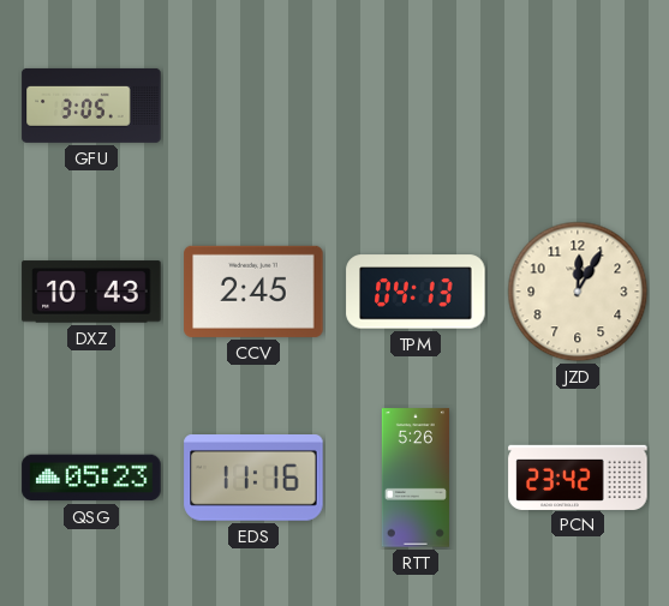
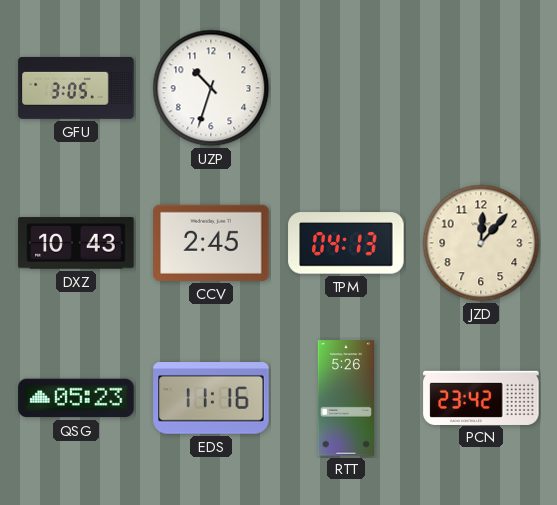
UZP: none -> 10:33 (211, 88)
JZD: 12:05 -> 12:07 (481, 243)
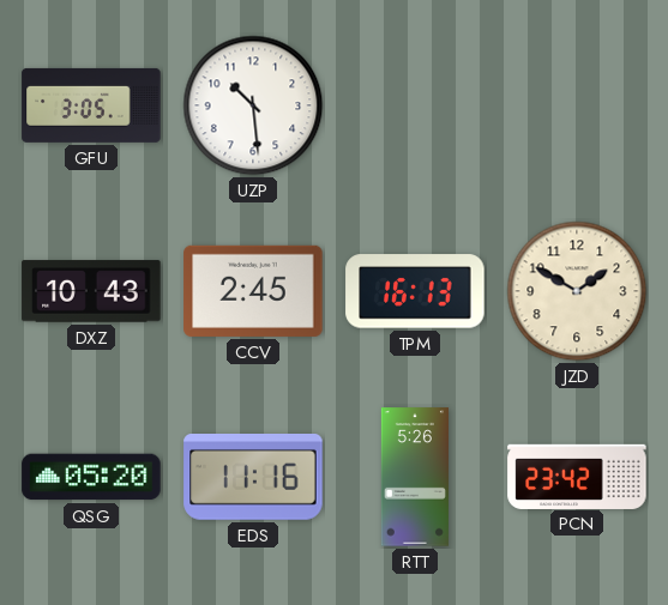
UZP: 10:33 -> 10:29 (253, 105)
TPM: 04:13 -> 16:13 (415, 291)
JZD: 12:07 -> 1:50 (577, 291)
QSG: 05:23 -> 05:20 (91, 477)
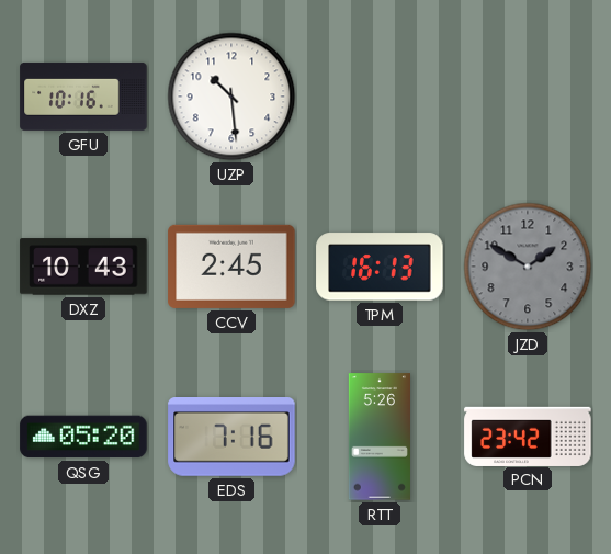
GFU: 3:05 -> 10:16 (83, 97)
JZD dial: cream -> grey (528, 267)
EDS: 11:16 -> 7:16 (231, 438)
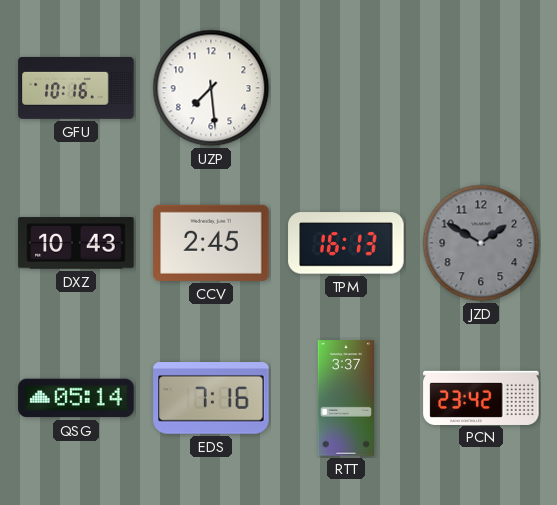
UZP: 10:29 -> 7:29 (211, 88)
QSG: 05:20 -> 05:14 (76, 398)
RTT: 5:26 -> 3:37 (346, 398)
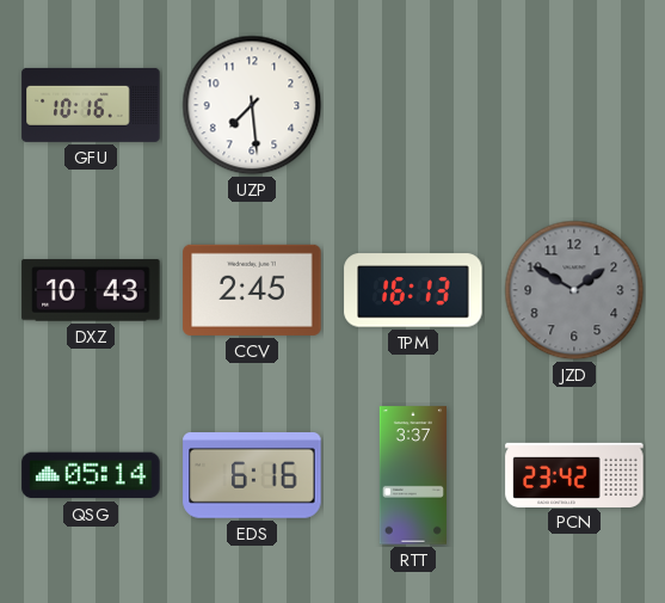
EDS: 7:16 -> 6:16 (252, 476)
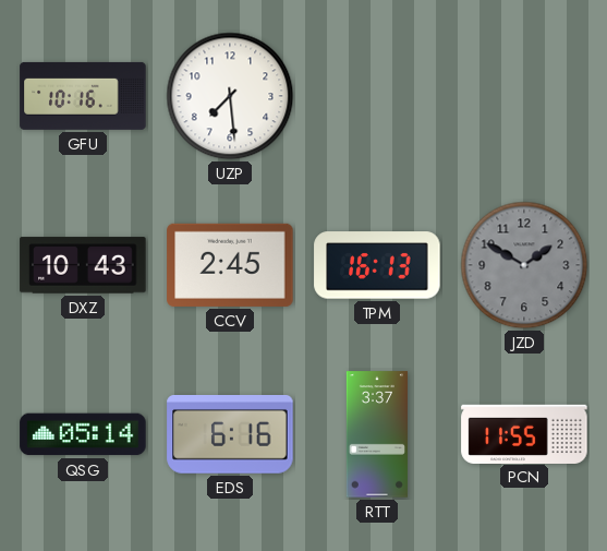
PCN: 23:42 -> 11:55 (524, 433)
